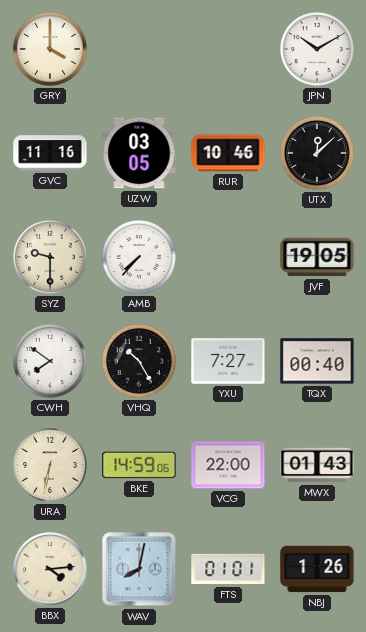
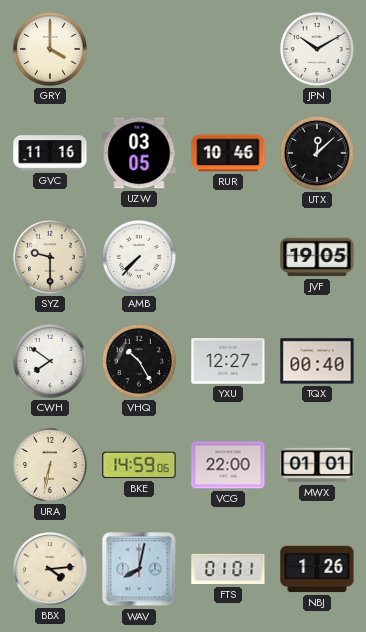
YXU: 7:27 -> 12:27 (228, 361)
MWX: 01:43 -> 01:01 (317, 465)
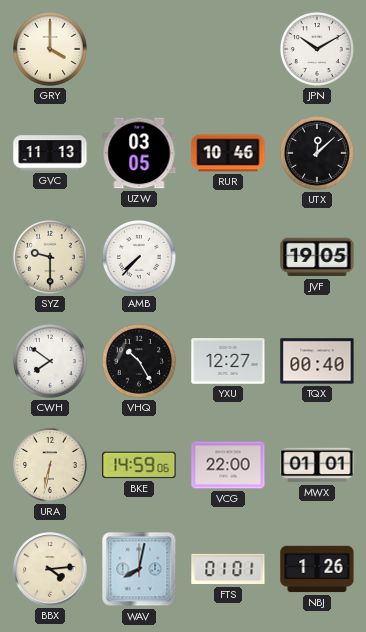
GVC: 11:16 -> 11:13 (50, 153)
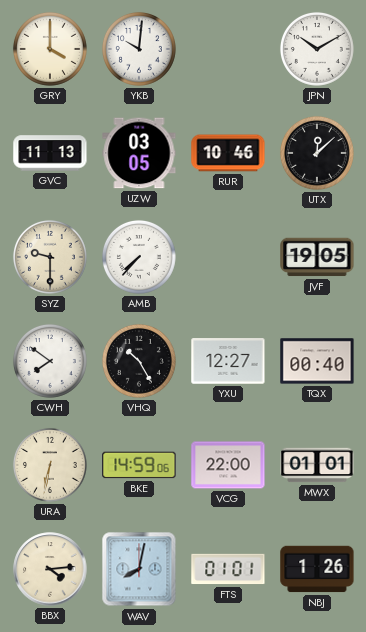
YKB: none -> 10:01 (139, 49)
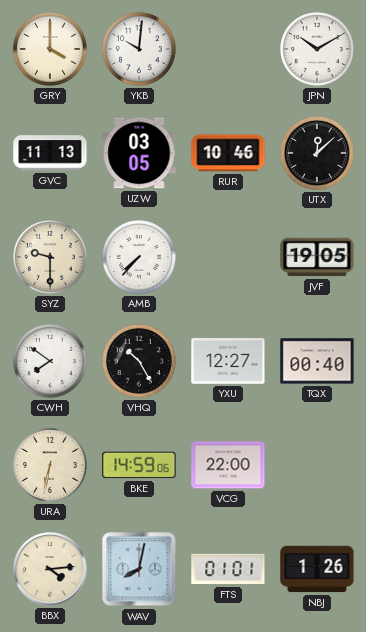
MWX: 01:01 -> none (317, 465)
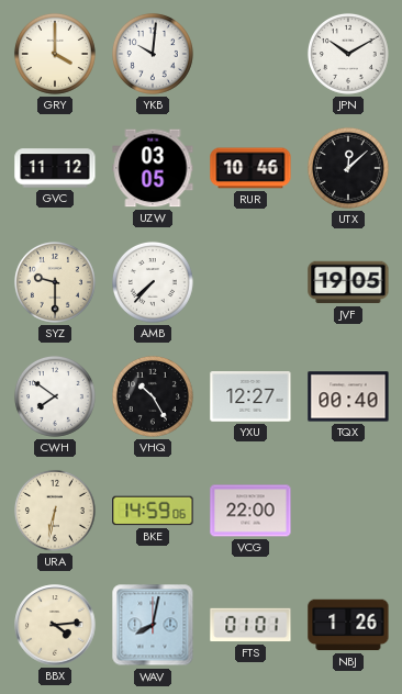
GVC: 11:13 -> 11:12 (55, 168)
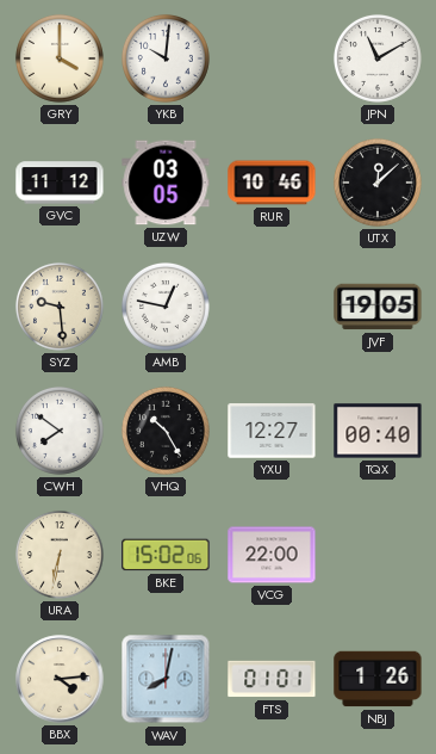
JPN: 10:10 -> 11:10 (378, 58)
SYZ: 9:30 -> 9:29 (60, 307)
AMB: 7:37 -> 12:47 (166, 307)
BKE: 14:59 -> 15:02 (166, 555)
